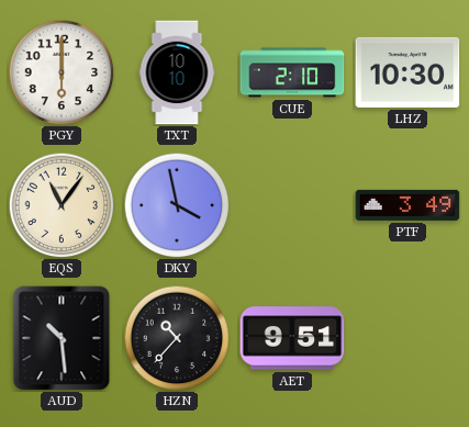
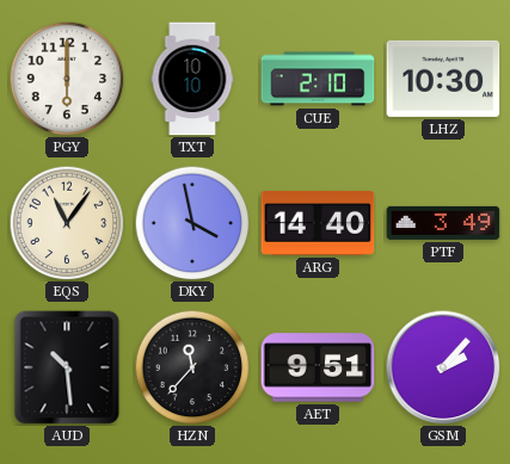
ARG: none -> 14:40 (318, 224)
HZN: 10:37 -> 11:37 (192, 367)
GSM: none -> 2:07 (443, 367)
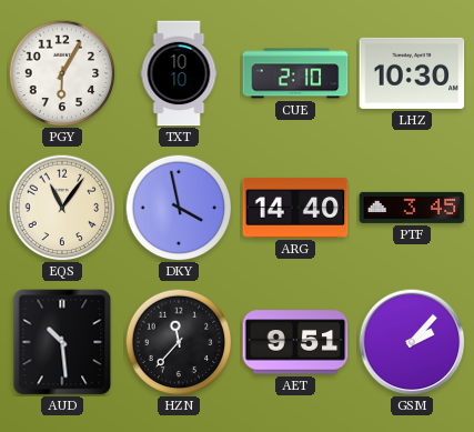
PGY: 6:00 -> 6:05 (62, 73)
PTF: 3:49 -> 3:45 (412, 208)
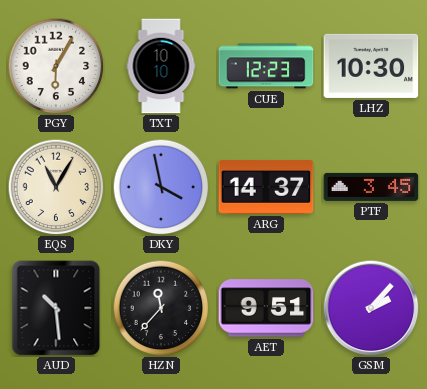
CUE: 2:10 -> 12:23 (266, 66)
EQS: 11:06 -> 11:05 (56, 187)
ARG: 14:40 -> 14:37 (266, 188)
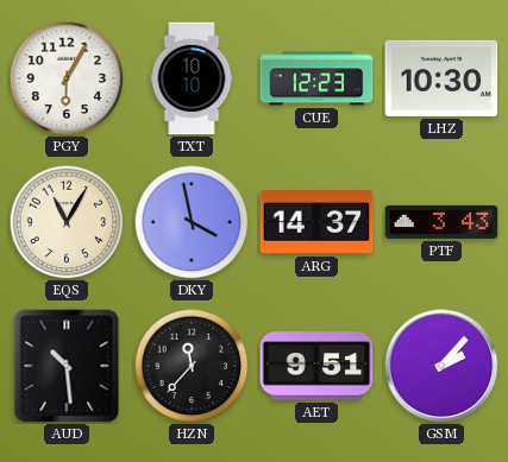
PTF: 3:45 -> 3:43 (441, 222)
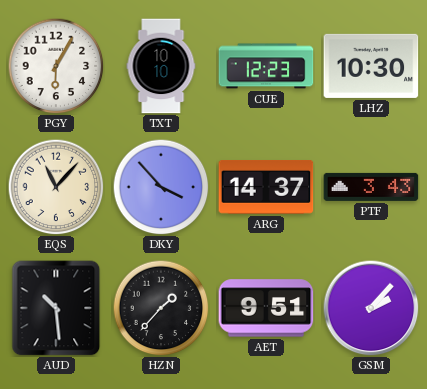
EQS: 11:05 -> 11:07 (56, 187)
DKY: 3:58 -> 3:53 (161, 187)
HZN: 11:37 -> 1:37 (161, 308)
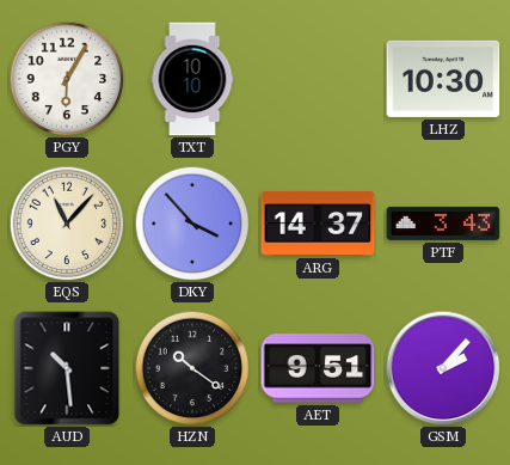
CUE: 12:23 -> none (266, 66)
HZN: 1:37 -> 10:21 (192, 368)
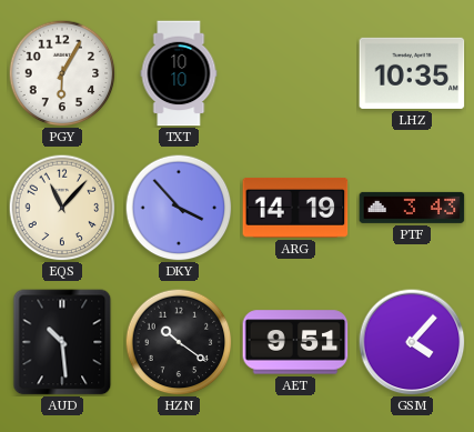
LHZ: 10:30 -> 10:35 (412, 73)
ARG: 14:37 -> 14:19 (295, 209)
GSM: 2:07 -> 4:07 (412, 342)
